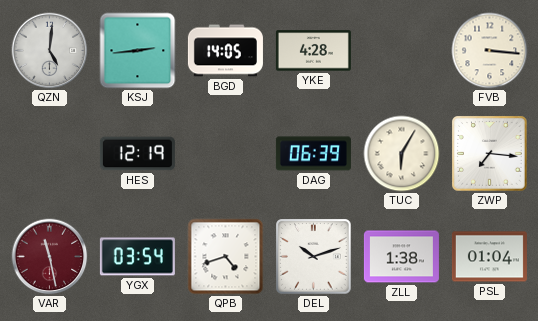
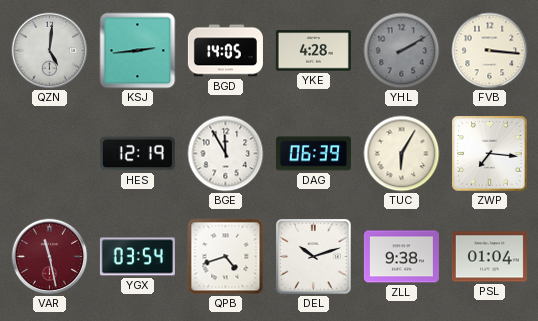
YHL: none -> 2:10 (402, 51)
BGE: none -> 11:55 (226, 154)
ZLL: 1:38 -> 9:38 (401, 257)
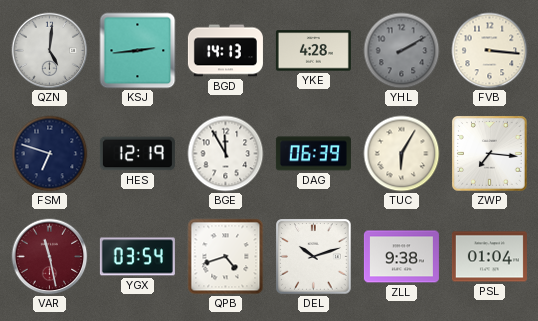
BGD: 14:05 -> 14:13 (225, 51)
FSM: none -> 6:48 (50, 154)
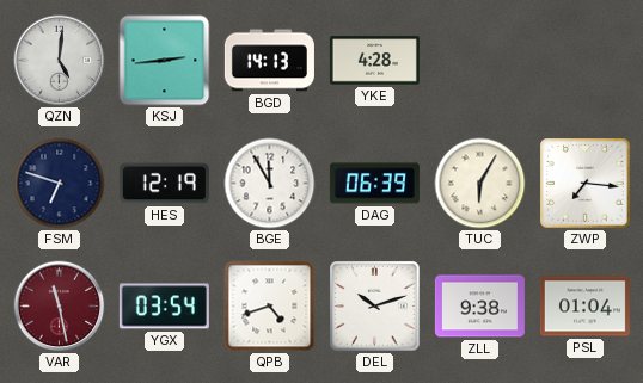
YHL: 2:10 -> none (402, 51)
FVB: 3:16 -> none (490, 51)
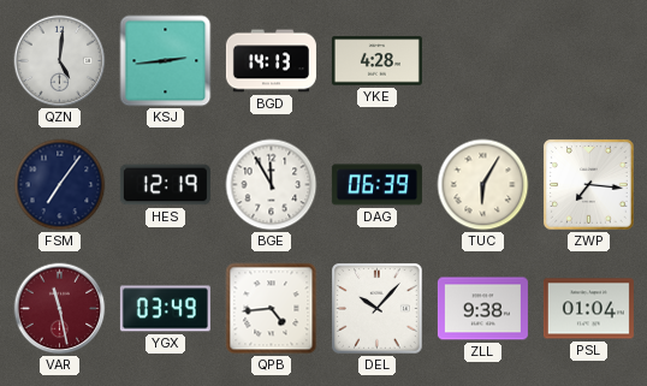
FSM: 6:48 -> 7:06 (60, 185)
YGX: 03:54 -> 03:49 (165, 309)
QPB: 4:42 -> 4:44 (272, 309)
DEL: 10:12 -> 10:07 (378, 309)
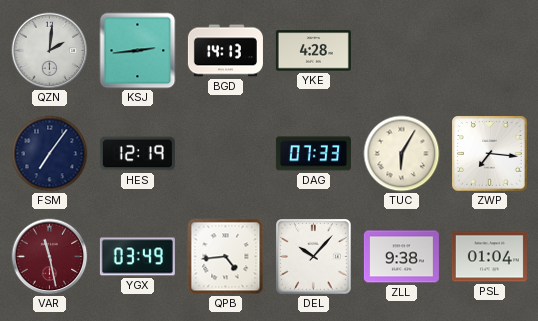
QZN: 5:01 -> 2:01 (50, 51)
BGE: 11:55 -> none (272, 185)
DAG: 06:39 -> 07:33 (313, 154)
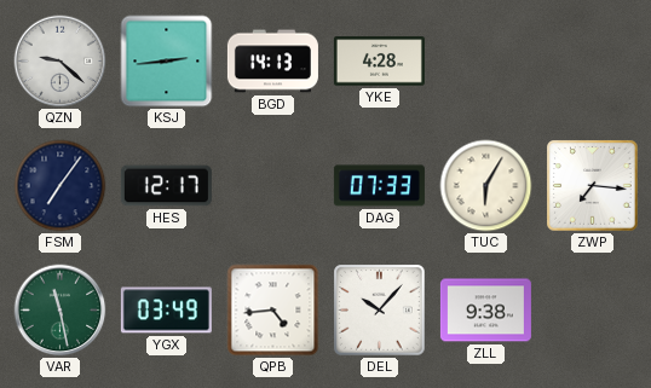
QZN: 2:01 -> 9:22 (61, 62)
HES: 12:19 -> 12:17 (166, 186)
VAR dial: burgundy -> green (61, 311)
PSL: 01:04 -> none (489, 257)
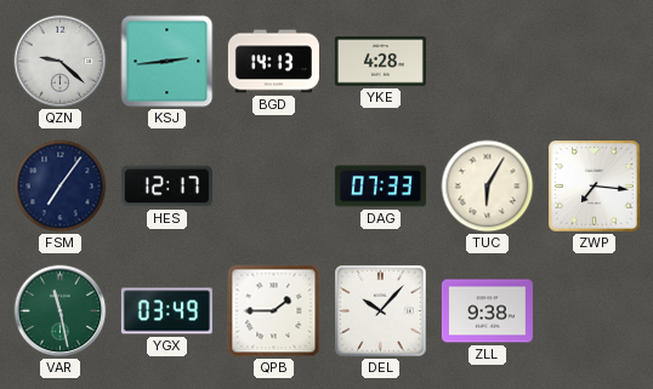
QPB: 4:44 -> 1:45 (274, 311)
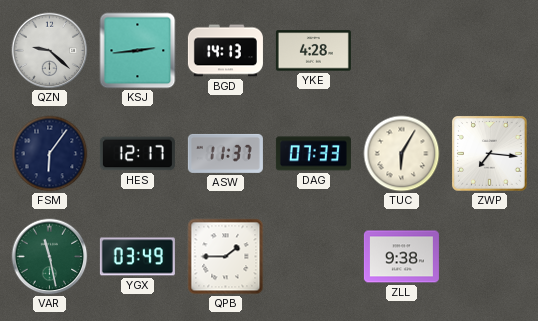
FSM: 7:06 -> 6:06 (50, 154)
ASW: none -> 11:37 (225, 153)
DEL: 10:07 -> none (381, 311)
